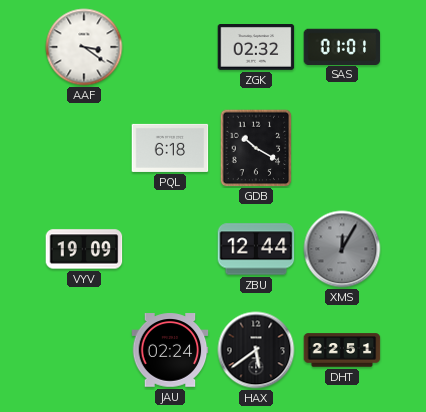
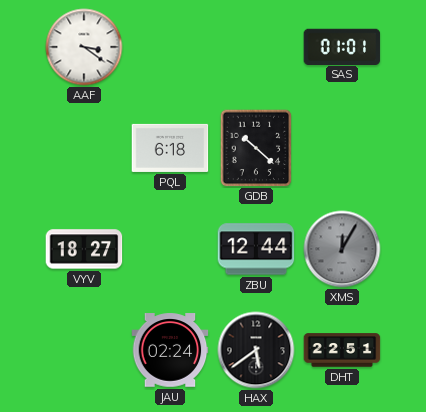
ZGK: 02:32 -> none (256, 48)
GDB: 10:20 -> 10:22 (256, 148)
VYV: 19:09 -> 18:27 (84, 249)
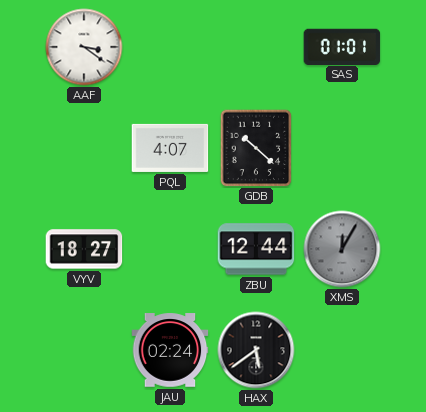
PQL: 6:18 -> 4:07 (170, 148)
DHT: 22:51 -> none (342, 350)
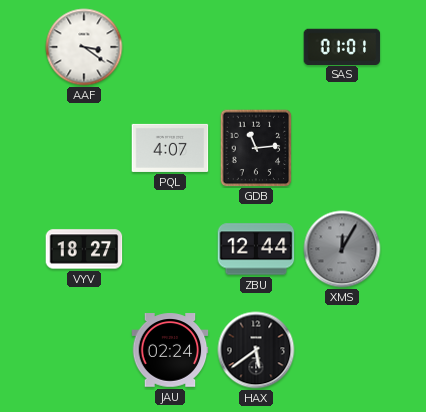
GDB: 10:22 -> 11:14 (256, 148)
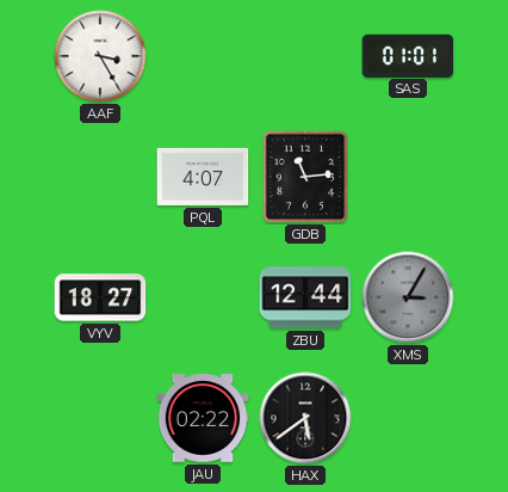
AAF: 3:21 -> 3:25 (100, 56)
XMS: 12:05 -> 3:05 (408, 297)
JAU: 02:24 -> 02:22 (203, 418)
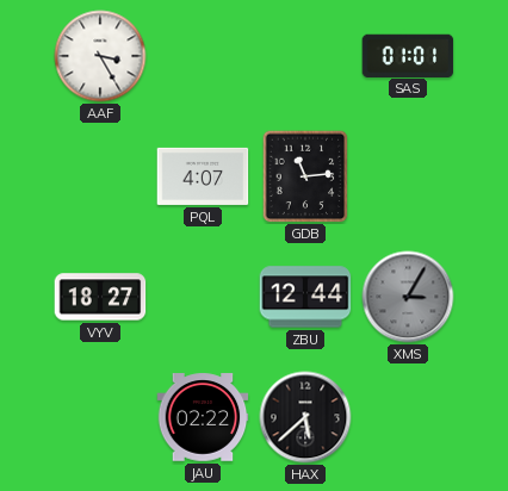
HAX: 5:39 -> 5:38 (305, 417)
